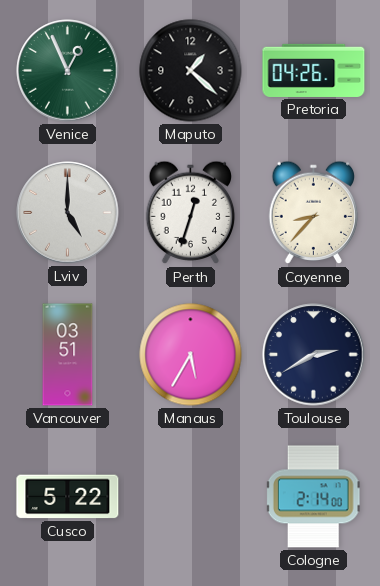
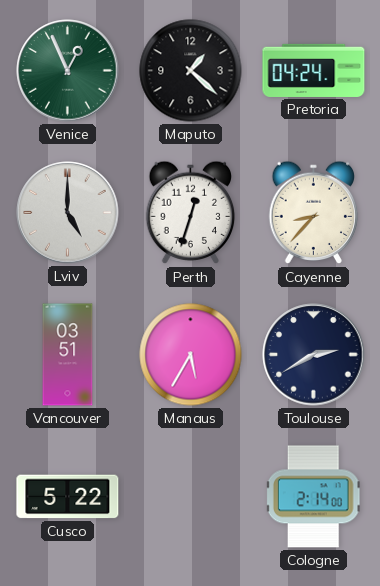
Pretoria: 04:26 -> 04:24 (314, 70)
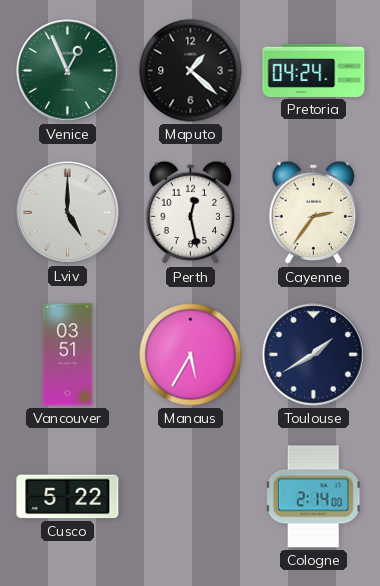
Perth: 12:33 -> 12:28 (191, 213)
Cayenne: 8:37 -> 2:36 (314, 213)
Toulouse: 2:40 -> 1:40 (314, 355)
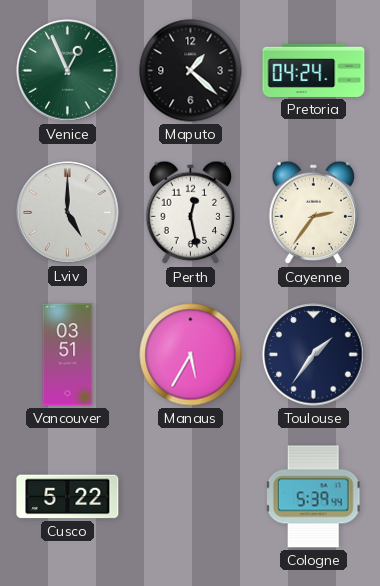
Toulouse: 1:40 -> 1:36 (314, 355)
Cologne: 2:14 -> 5:39 (313, 497)
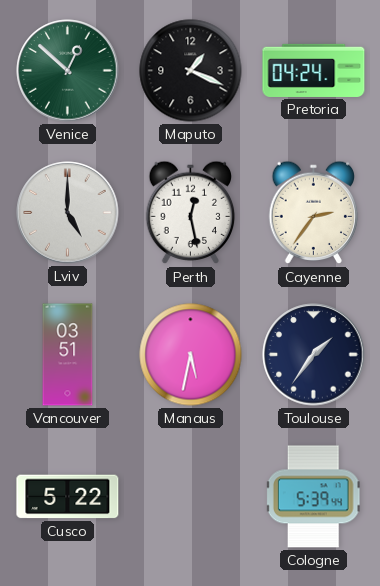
Venice: 12:56 -> 12:52 (68, 71)
Maputo: 1:22 -> 1:19 (191, 71)
Manaus: 5:35 -> 5:32 (191, 355)
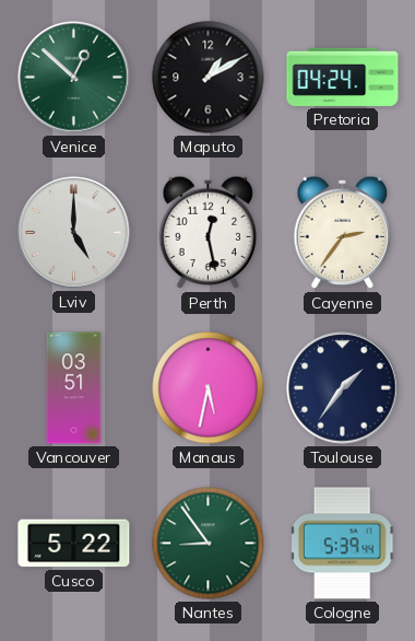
Maputo: 1:19 -> 1:10 (209, 78)
Nantes: none -> 8:54 (209, 544)
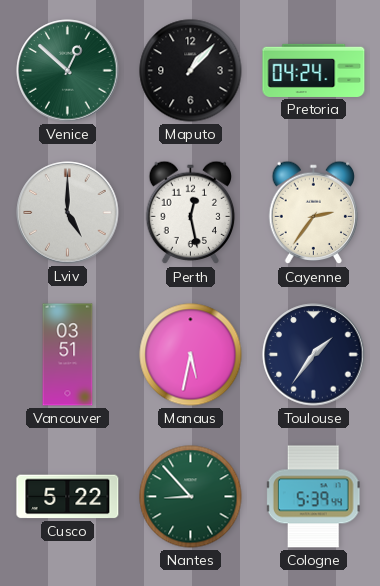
Maputo: 1:10 -> 1:07 (191, 71)
Nantes: 8:54 -> 8:53 (191, 497)
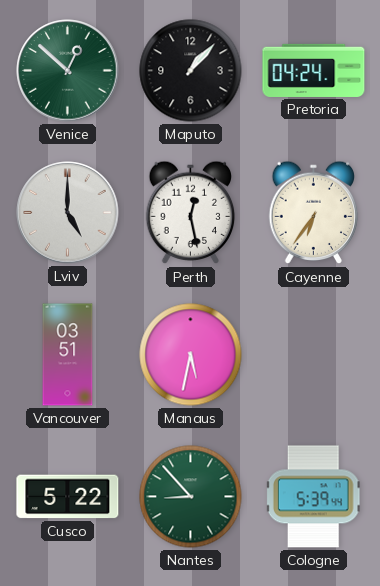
Cayenne: 2:36 -> 6:36 (314, 213)
Toulouse: 1:36 -> none (314, 355)
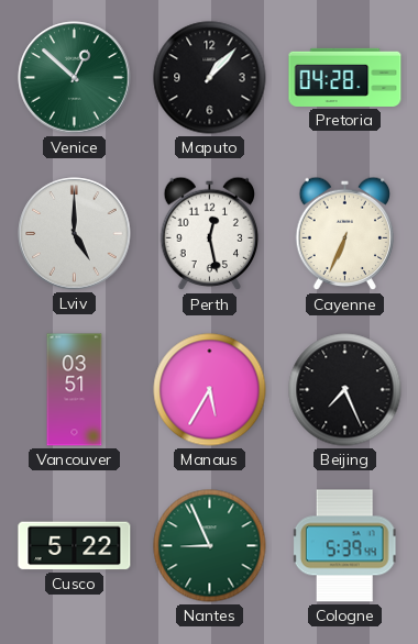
Pretoria: 04:24 -> 04:28 (345, 77)
Cayenne: 6:36 -> 6:34 (345, 234)
Manaus: 5:32 -> 5:35 (210, 390)
Beijing: none -> 7:26 (345, 390)
Nantes: 8:53 -> 8:56 (210, 546)
